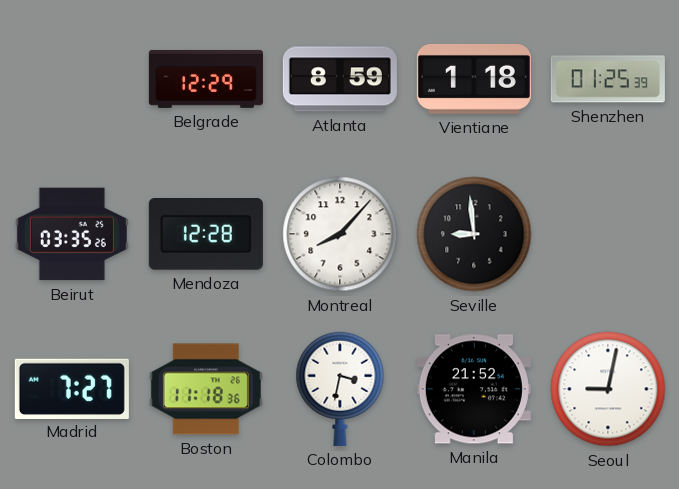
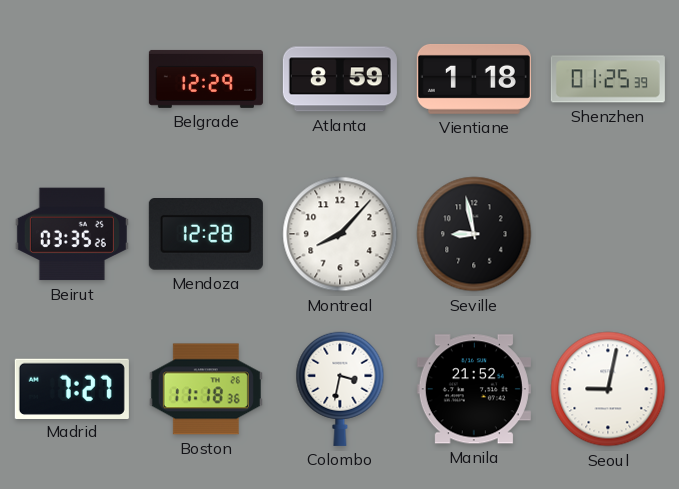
Seville: 8:59 -> 8:58 (474, 234)
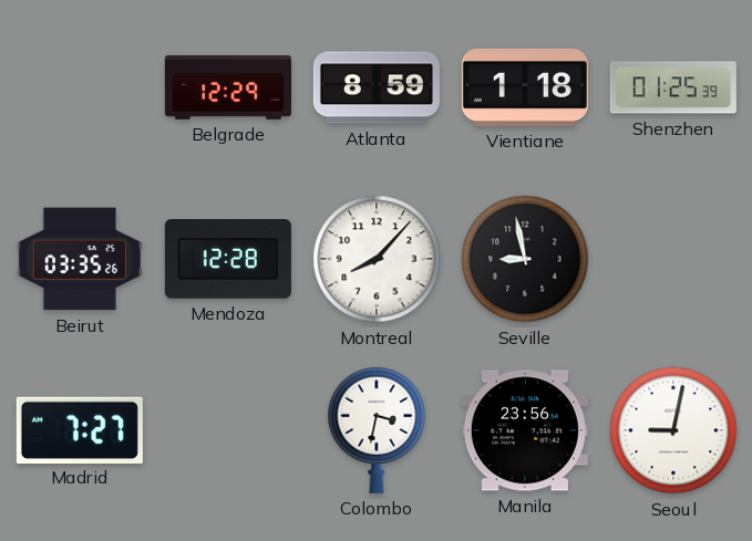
Boston: 11:18 -> none (206, 389)
Manila: 21:52 -> 23:56 (525, 430)
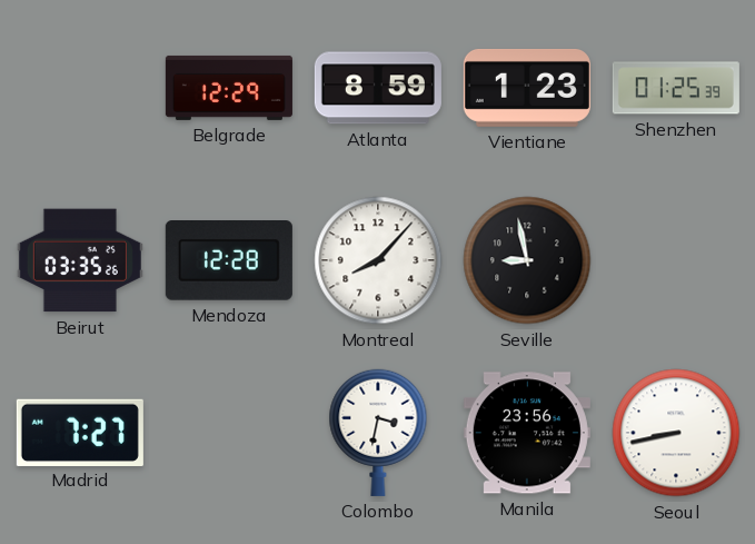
Vientiane: 1:18 -> 1:23 (527, 88)
Seoul: 9:02 -> 8:43 (676, 433)
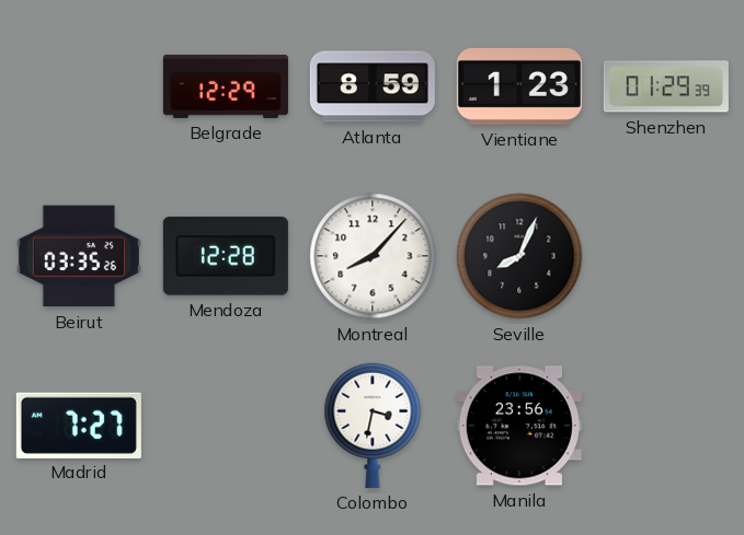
Shenzhen: 01:25 -> 01:29 (666, 86)
Seville: 8:58 -> 8:04 (519, 256)
Seoul: 8:43 -> none (676, 433)
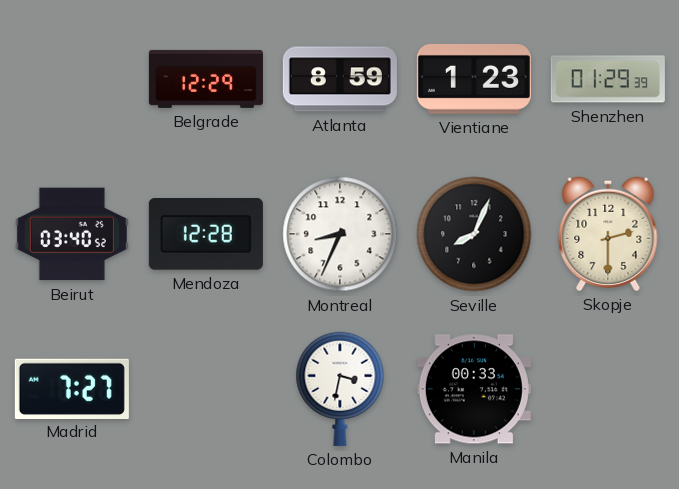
Beirut: 03:35 -> 03:40 (72, 234)
Montreal: 8:07 -> 8:34 (340, 234)
Skopje: none -> 2:30 (608, 234)
Manila: 23:56 -> 00:33 (474, 389)
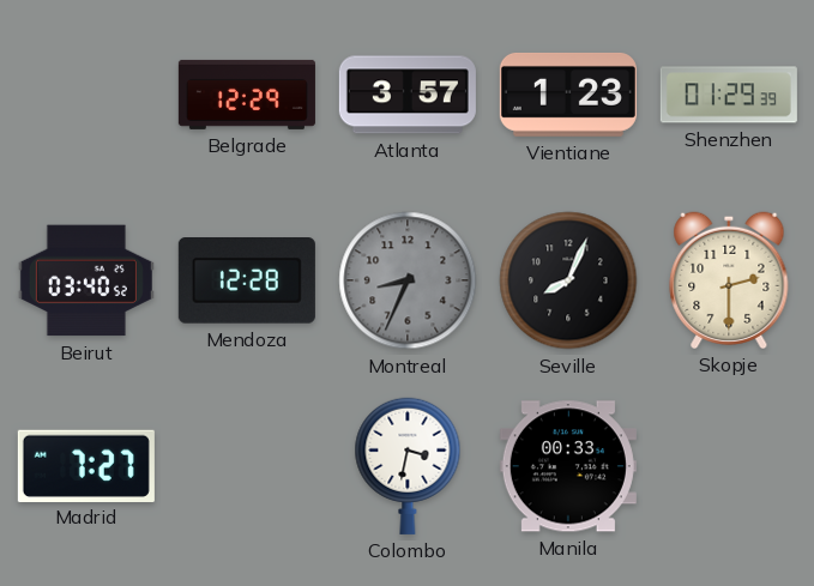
Atlanta: 8:59 -> 3:57 (408, 95)
Montreal dial: white -> grey (408, 280)
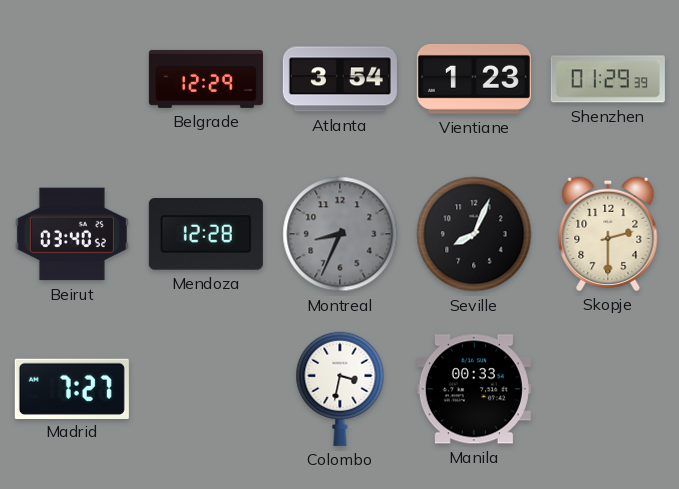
Atlanta: 3:57 -> 3:54 (340, 79)
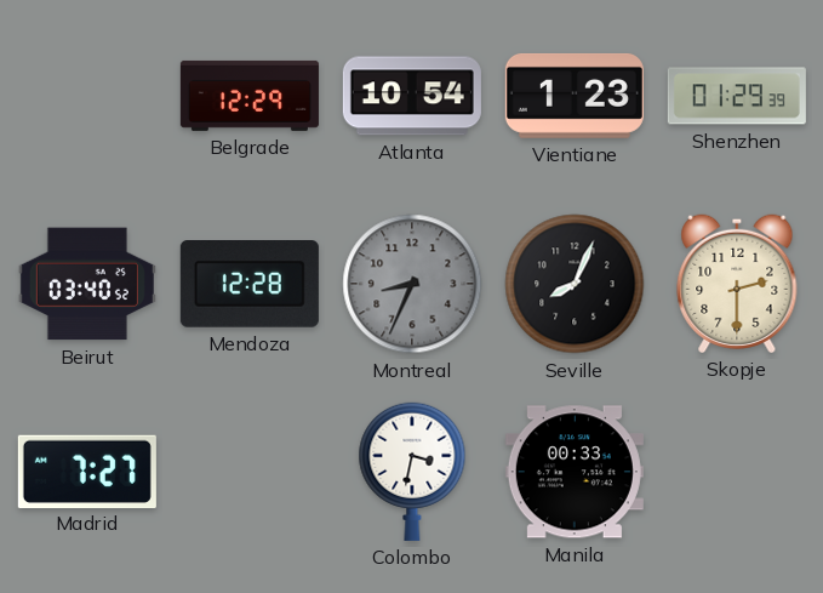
Atlanta: 3:54 -> 10:54 (412, 96)
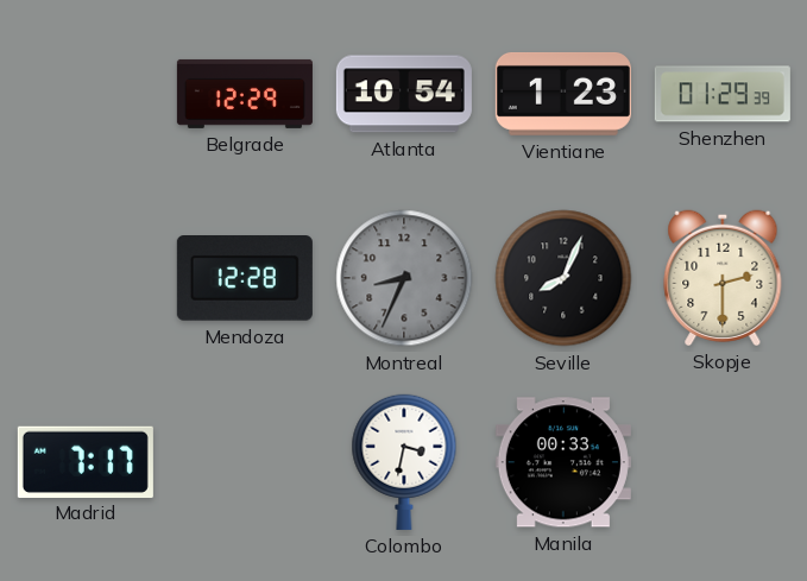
Beirut: 03:40 -> none (87, 284)
Madrid: 7:27 -> 7:17 (86, 461)
